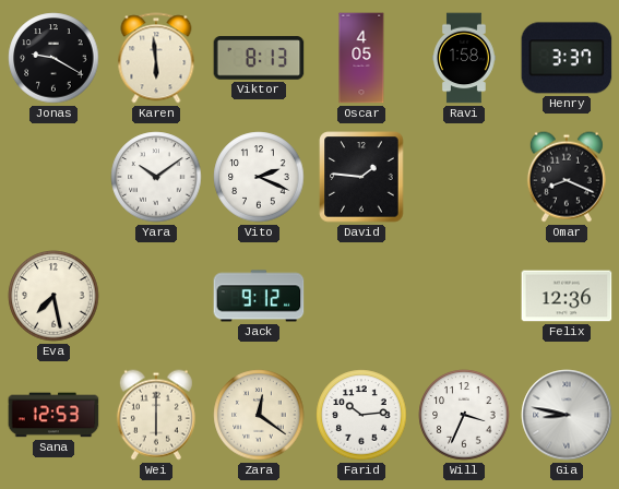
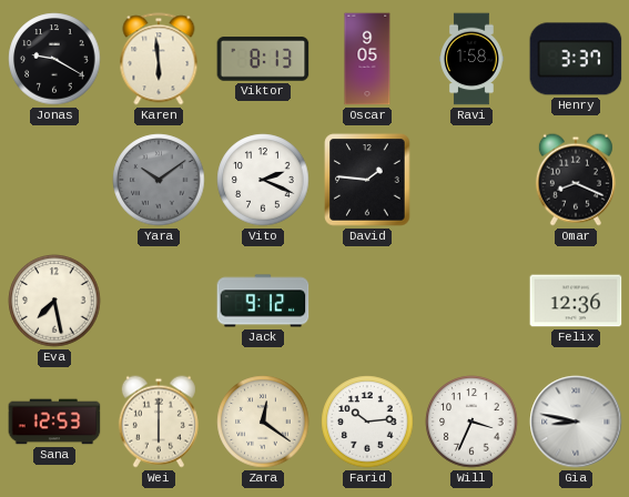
Oscar: 4:05 -> 9:05 (367, 59)
Yara dial: white -> grey (159, 180)
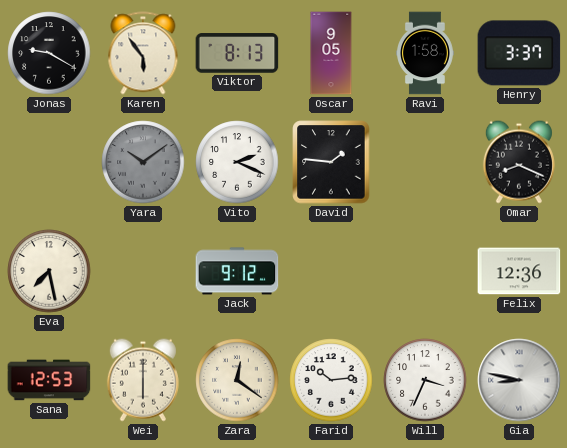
Karen: 5:59 -> 5:54 (143, 53)
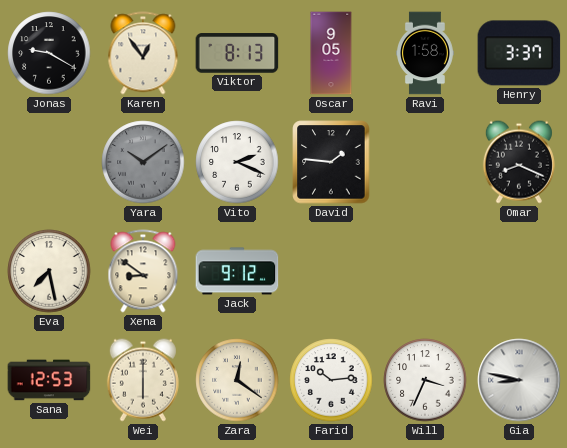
Karen: 5:54 -> 12:54 (143, 53)
Xena: none -> 8:51 (143, 271)
Felix: 12:36 -> none (519, 271)
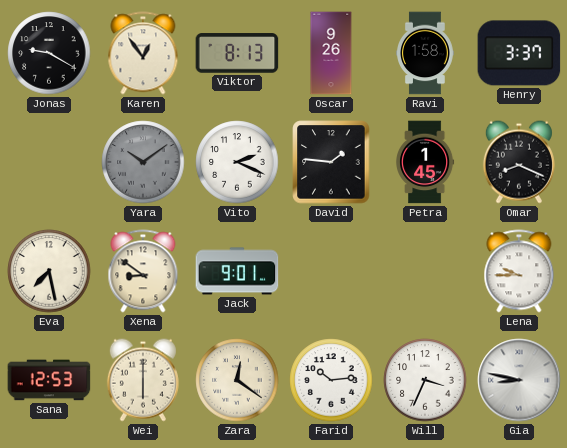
Oscar: 9:05 -> 9:26 (331, 53)
Petra: none -> 1:45 (426, 162)
Jack: 9:12 -> 9:01 (237, 271)
Lena: none -> 9:45 (519, 271)
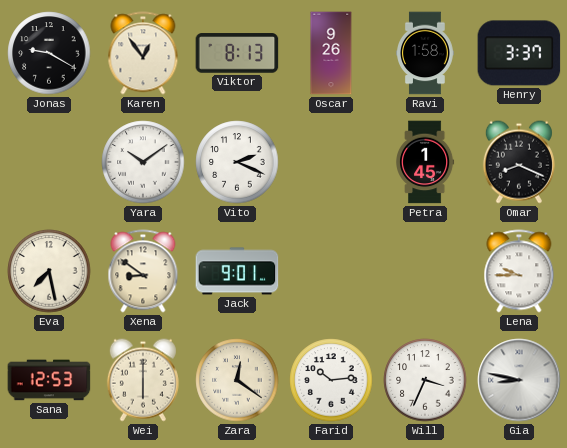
Yara dial: grey -> white (143, 162)
David: 1:46 -> none (331, 162)
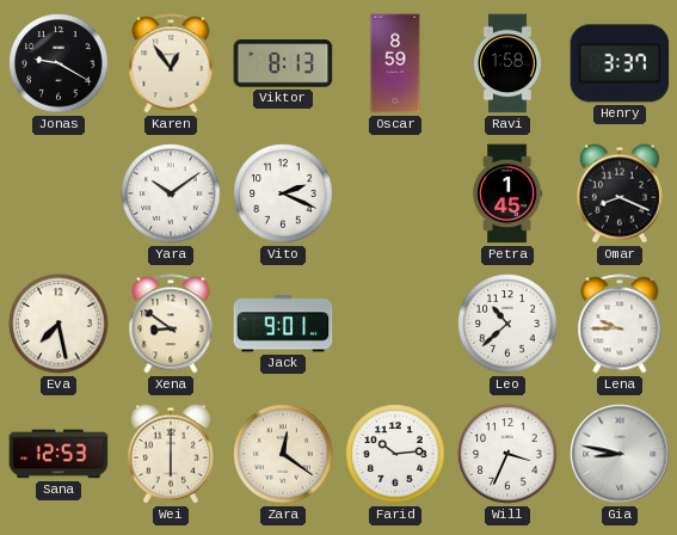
Oscar: 9:26 -> 8:59 (395, 63)
Leo: none -> 10:38 (507, 324)
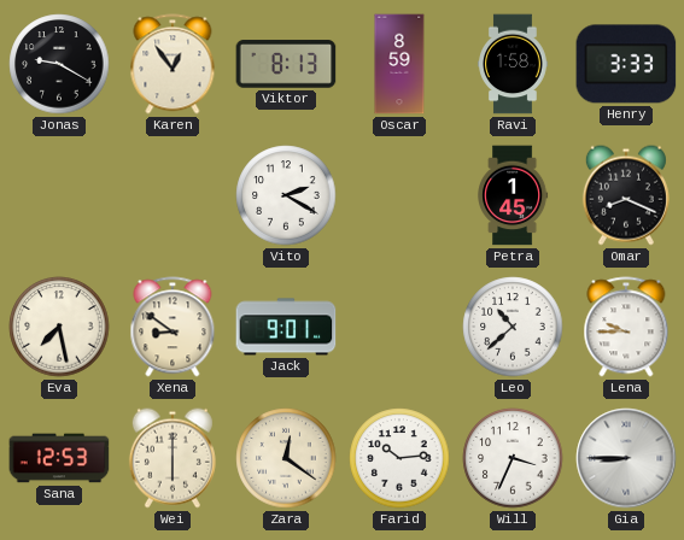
Henry: 3:37 -> 3:33 (626, 64)
Yara: 10:09 -> none (171, 193)
Vito: 2:19 -> 2:20 (286, 195)
Gia: 8:47 -> 8:45 (626, 458)
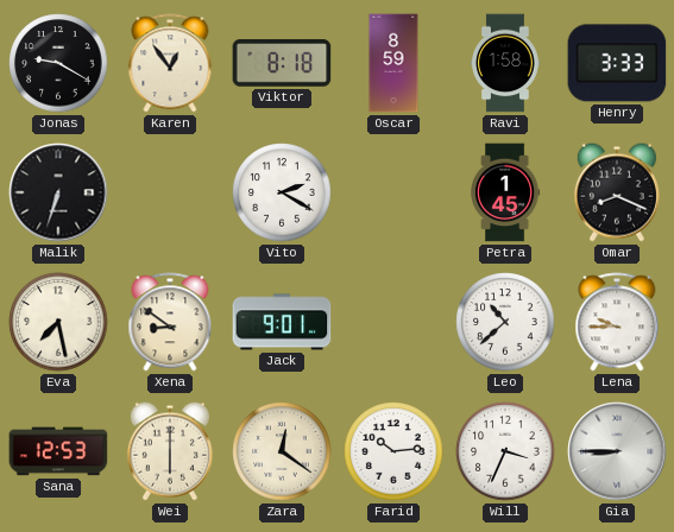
Viktor: 8:13 -> 8:18 (282, 63)
Malik: none -> 6:33 (58, 192)
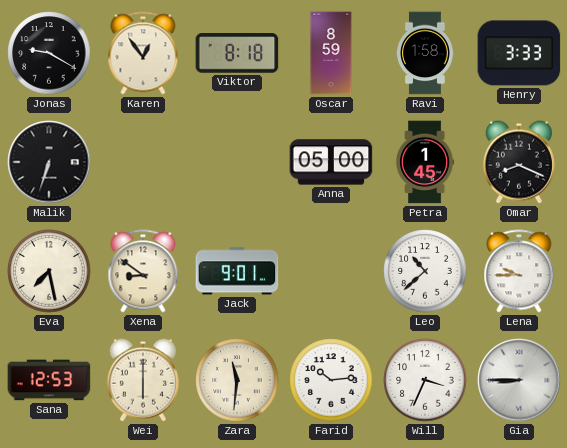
Vito: 2:20 -> none (282, 192)
Anna: none -> 05:00 (331, 162)
Zara: 12:21 -> 11:31 (237, 380)
